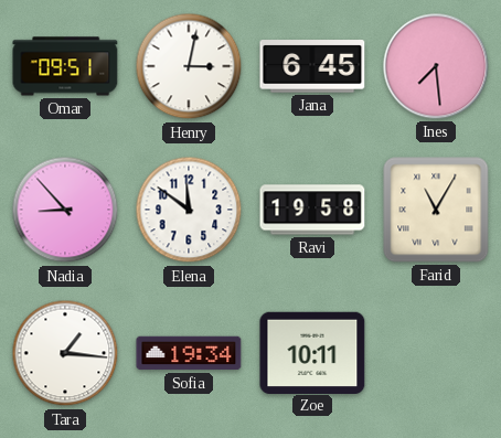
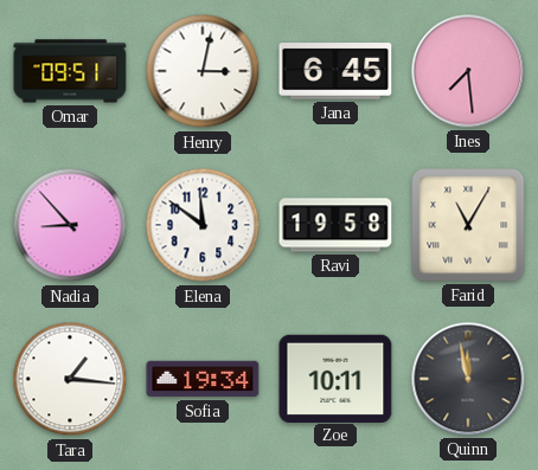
Quinn: none -> 11:58 (468, 379)
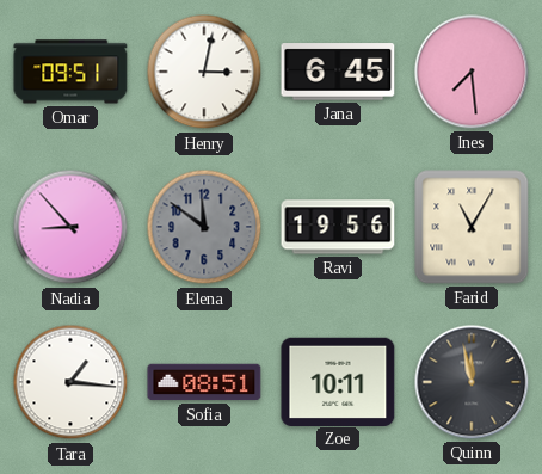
Elena dial: white -> grey (204, 227)
Ravi: 19:58 -> 19:56 (338, 227)
Sofia: 19:34 -> 08:51 (204, 382)
